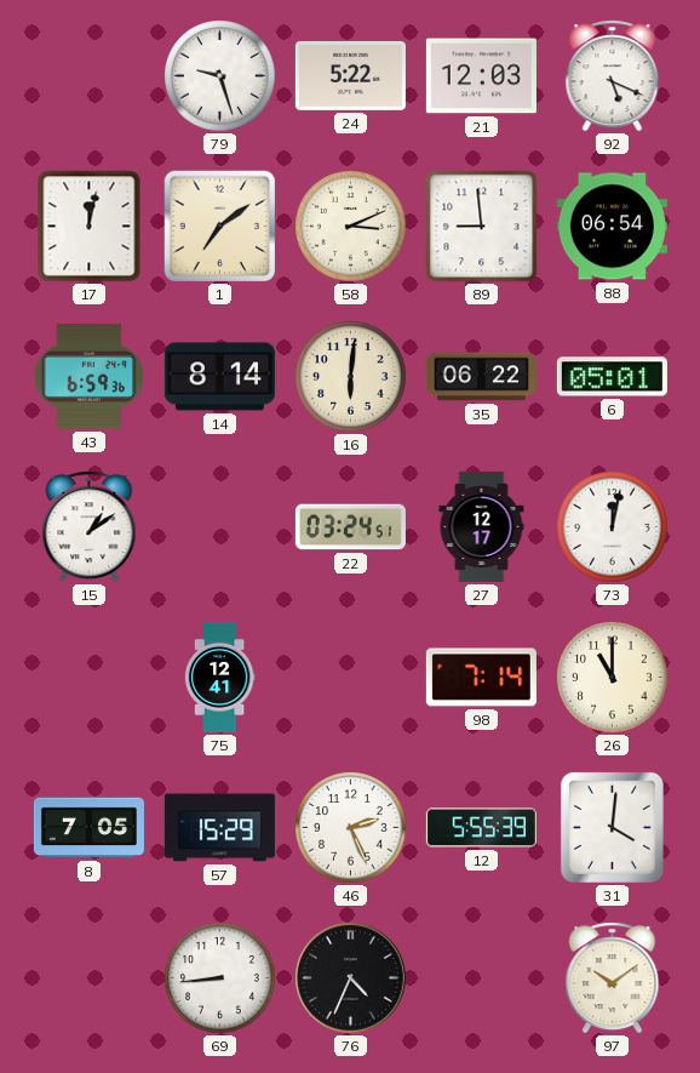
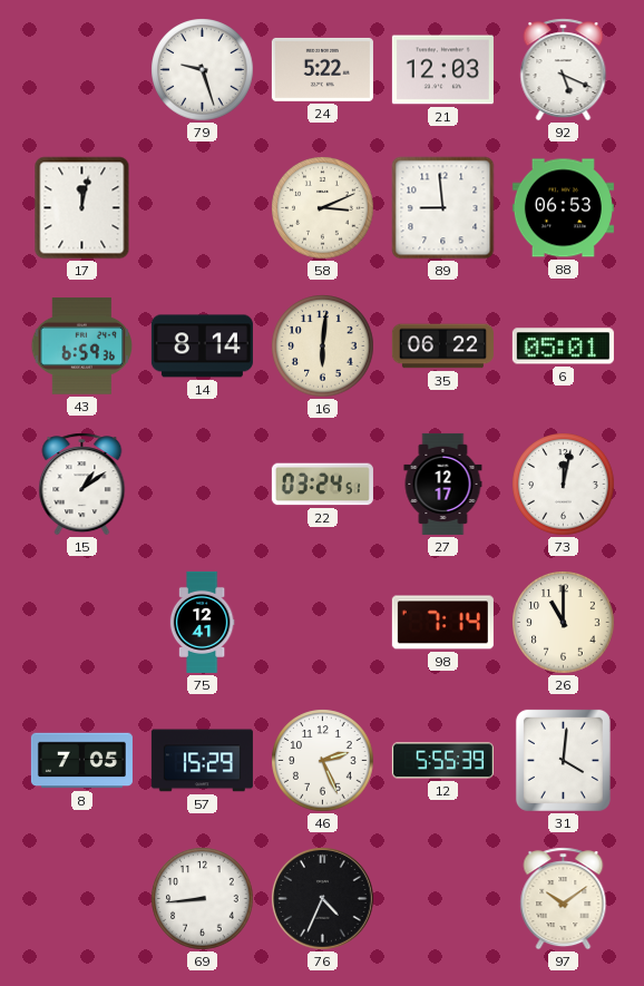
1: 7:09 -> none (220, 227)
88: 06:54 -> 06:53 (563, 208)
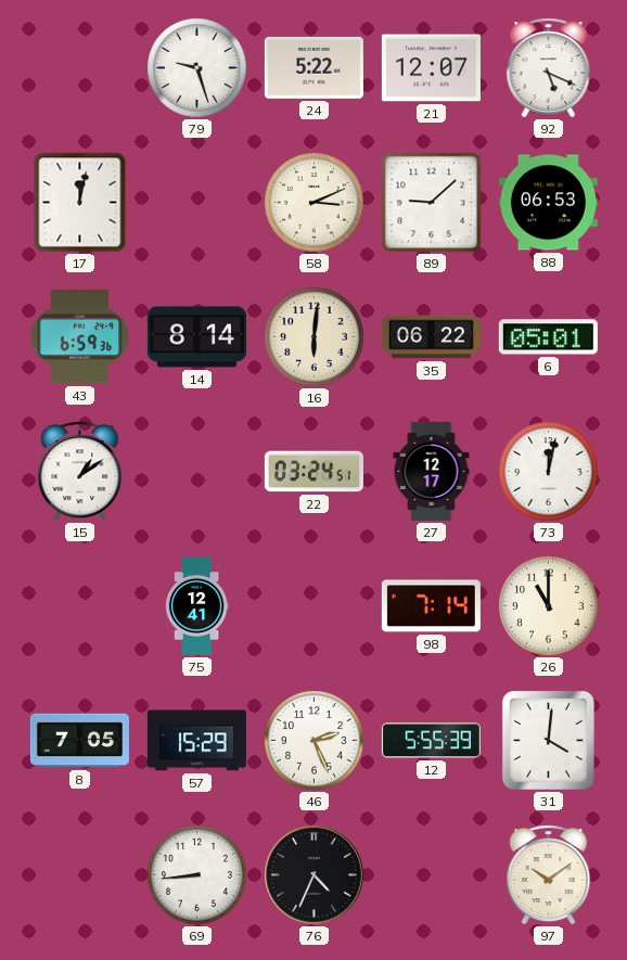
21: 12:03 -> 12:07 (431, 68)
89: 8:59 -> 9:08 (432, 203)
